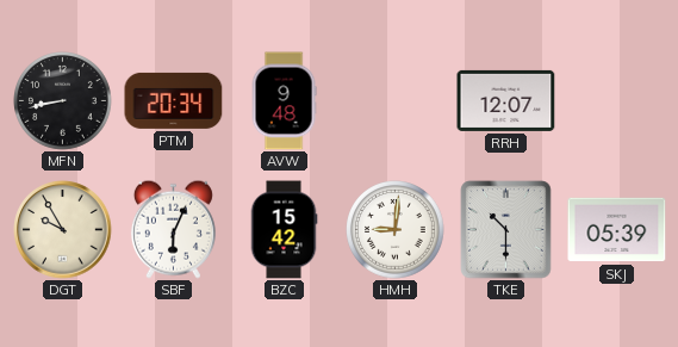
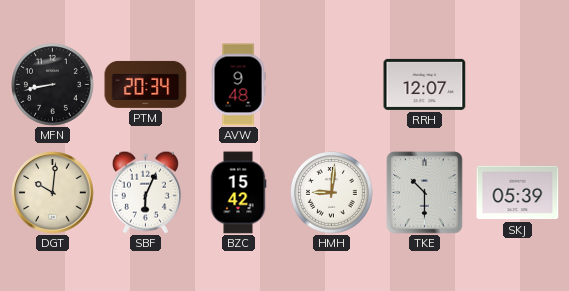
DGT: 9:55 -> 10:01 (53, 193)
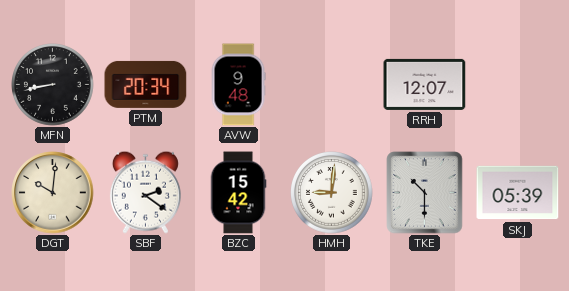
SBF: 6:04 -> 2:21 (145, 192)
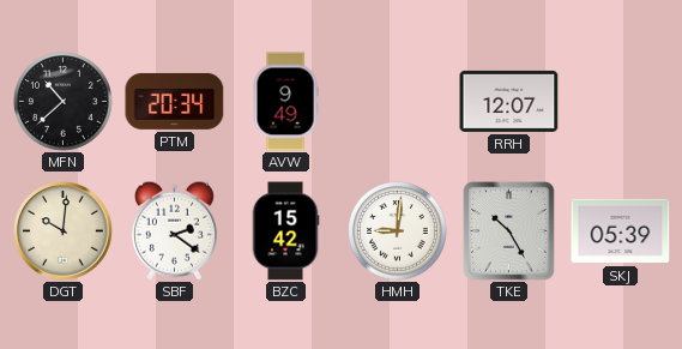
MFN: 8:43 -> 10:38 (64, 102)
AVW: 9:48 -> 9:49 (285, 102)
TKE: 10:30 -> 10:25 (509, 231)
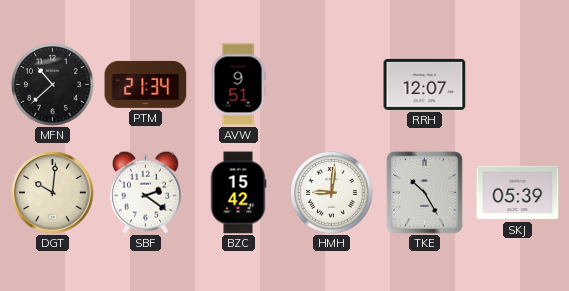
PTM: 20:34 -> 21:34 (146, 84)
AVW: 9:49 -> 9:51 (238, 85)
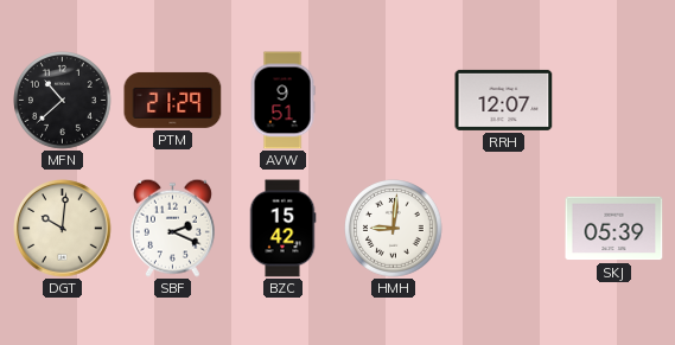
PTM: 21:34 -> 21:29 (173, 100)
SBF: 2:21 -> 2:19 (172, 228)
TKE: 10:25 -> none (425, 193)
